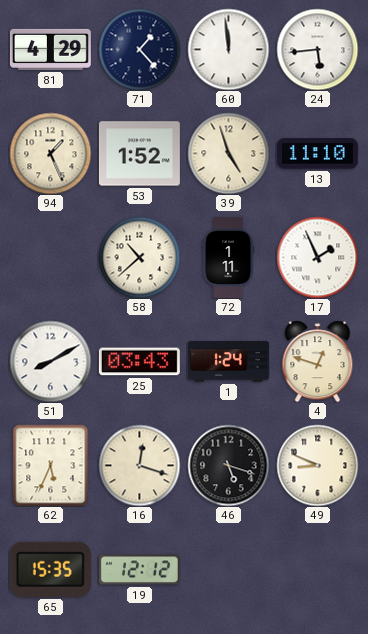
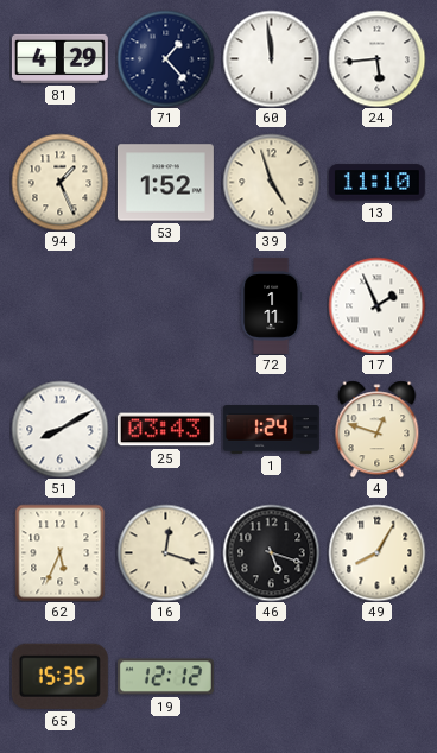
58: 10:38 -> none (139, 257)
49: 8:49 -> 8:05 (376, 552)
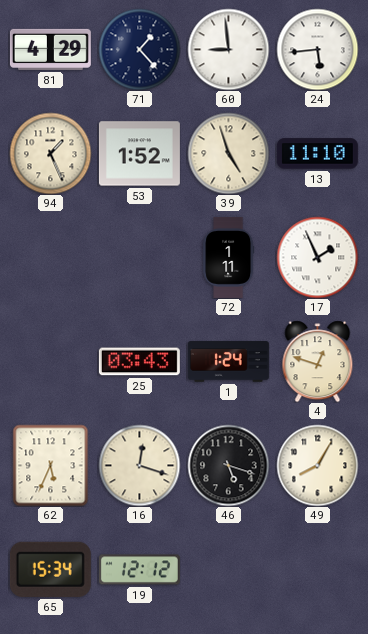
60: 11:59 -> 8:59 (228, 49)
51: 8:10 -> none (59, 429)
65: 15:35 -> 15:34 (50, 569)
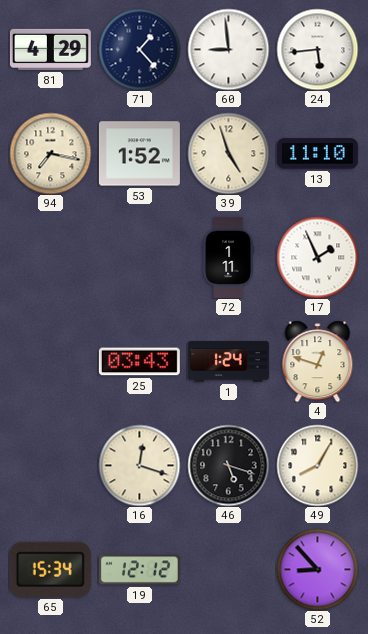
94: 1:26 -> 7:17 (50, 153)
62: 5:34 -> none (51, 465)
52: none -> 8:53 (317, 569)
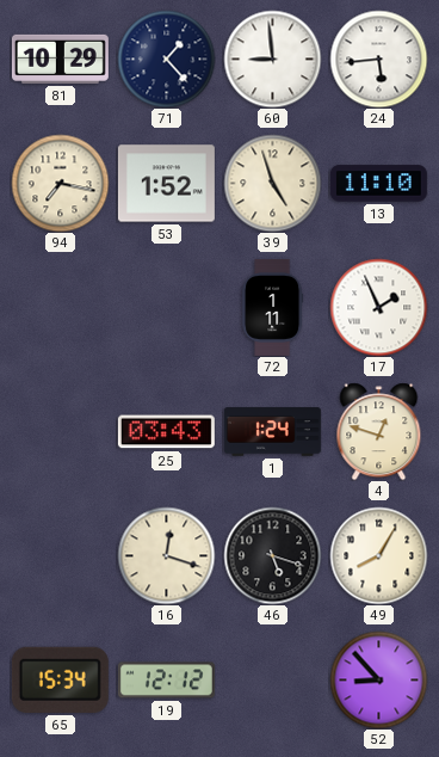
81: 4:29 -> 10:29 (60, 59)
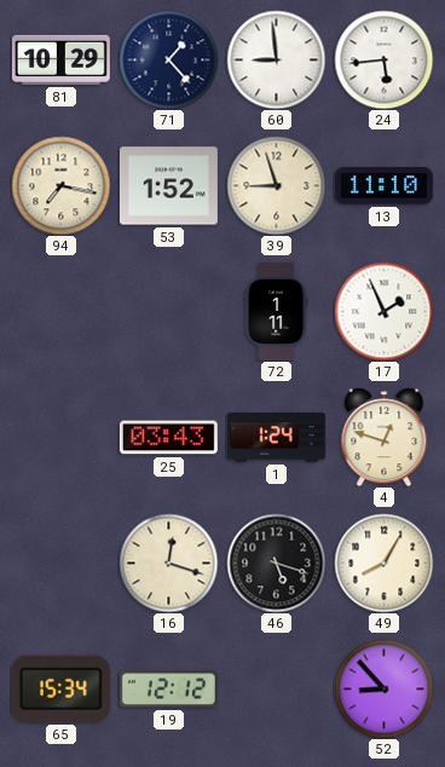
39: 4:57 -> 8:57 (276, 185)
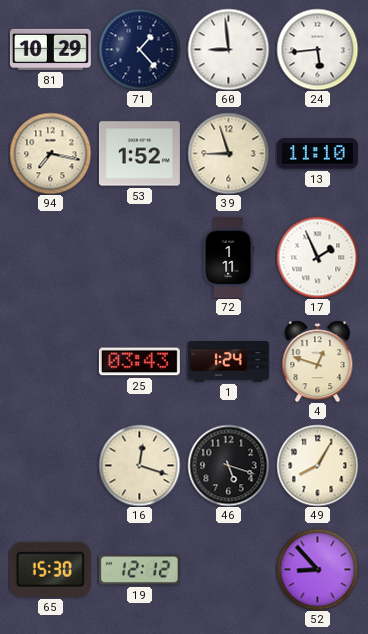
65: 15:34 -> 15:30 (50, 569)
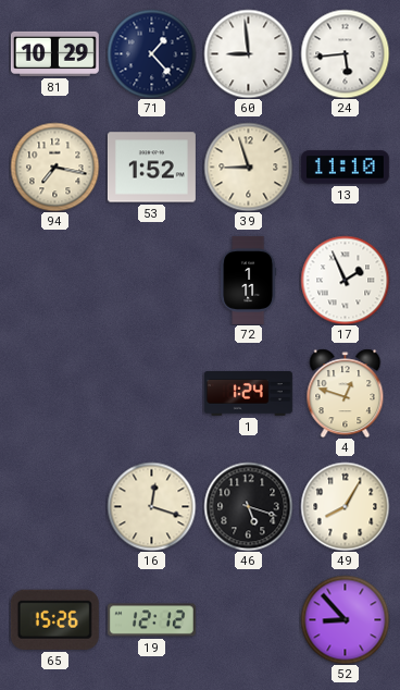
25: 03:43 -> none (139, 362)
65: 15:30 -> 15:26 (54, 619)
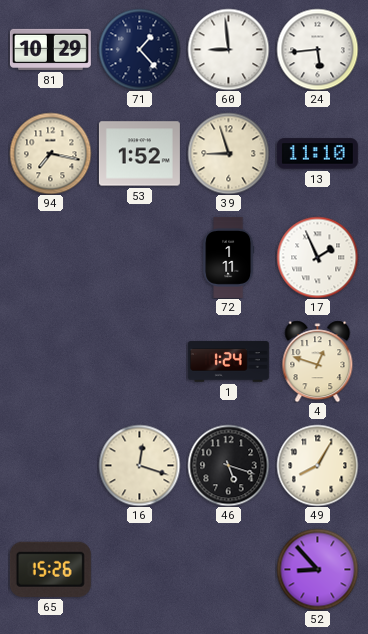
19: 12:12 -> none (151, 620)
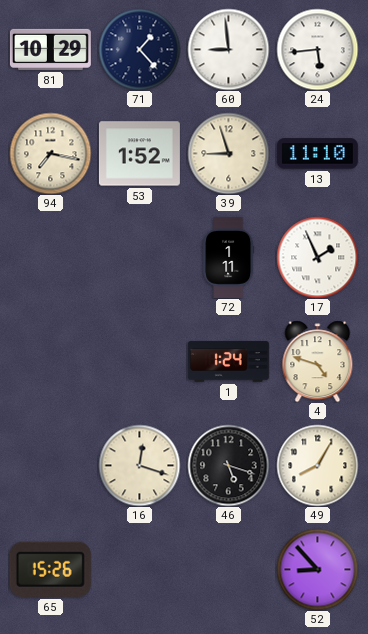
4: 12:48 -> 4:48 (318, 361)
